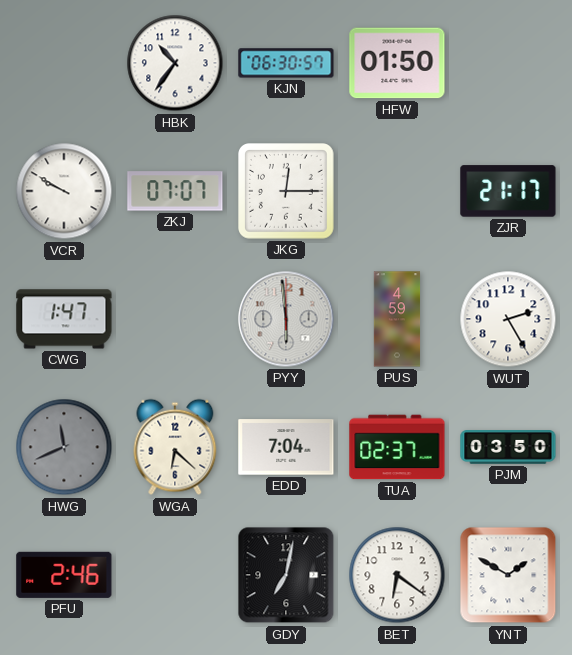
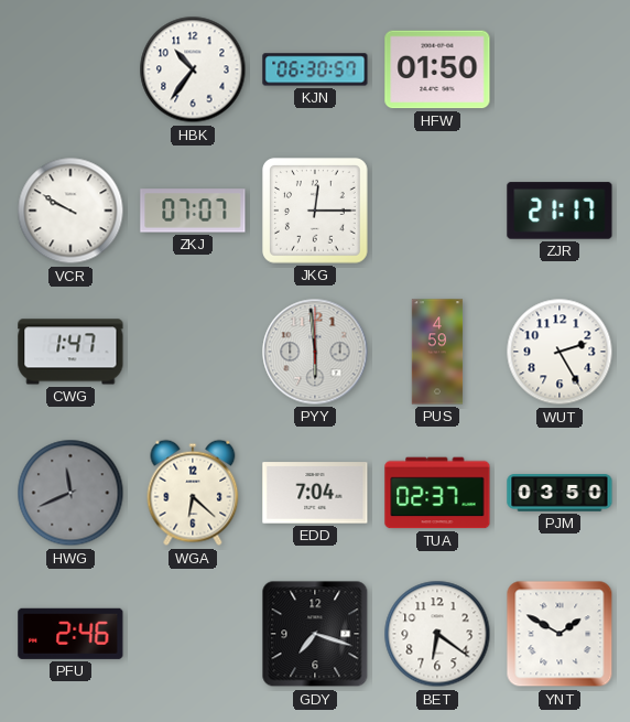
GDY: 7:02 -> 7:18 (315, 634)
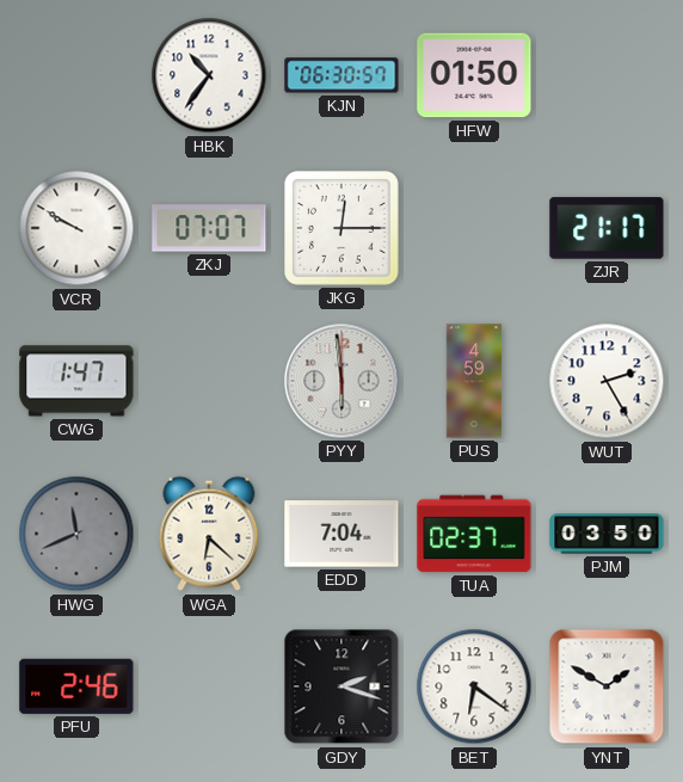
GDY: 7:18 -> 2:18 (341, 686)
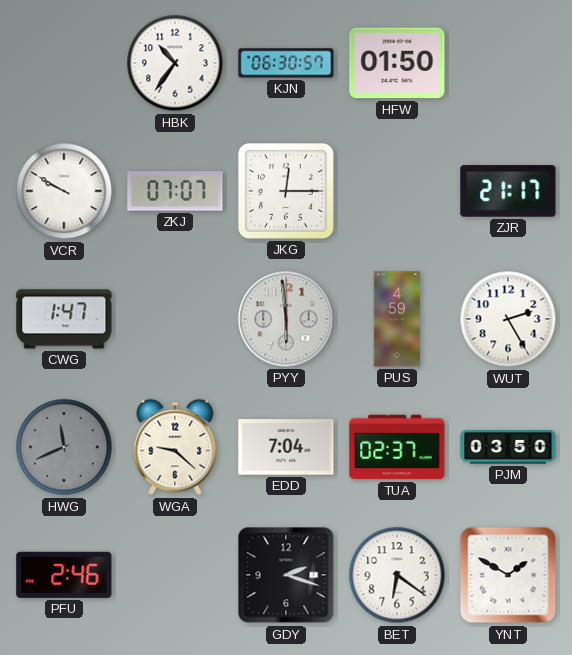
WGA: 6:22 -> 9:22 (175, 447)
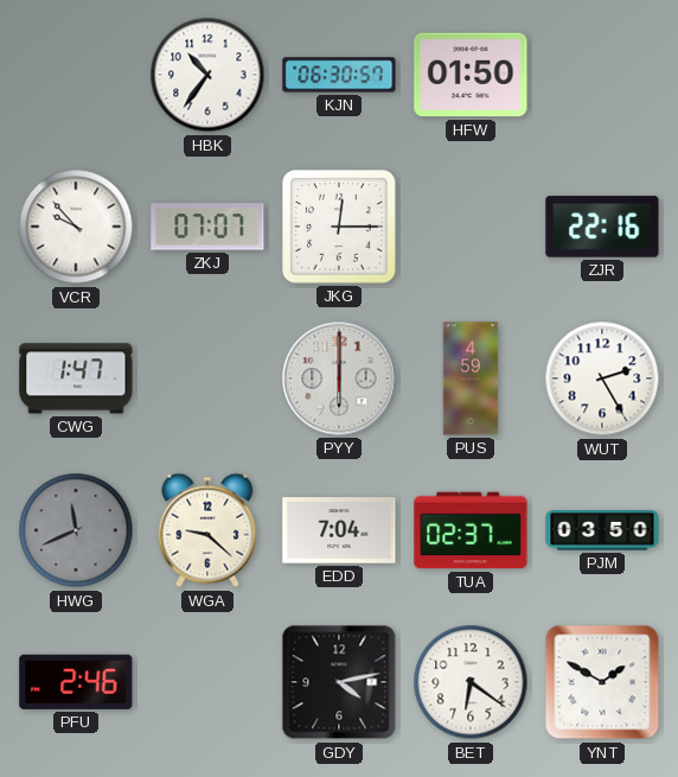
VCR: 9:50 -> 9:53 (76, 227)
ZJR: 21:17 -> 22:16 (602, 227)
PYY: 5:59 -> 6:00 (339, 378)
GDY: 2:18 -> 4:13 (339, 682)
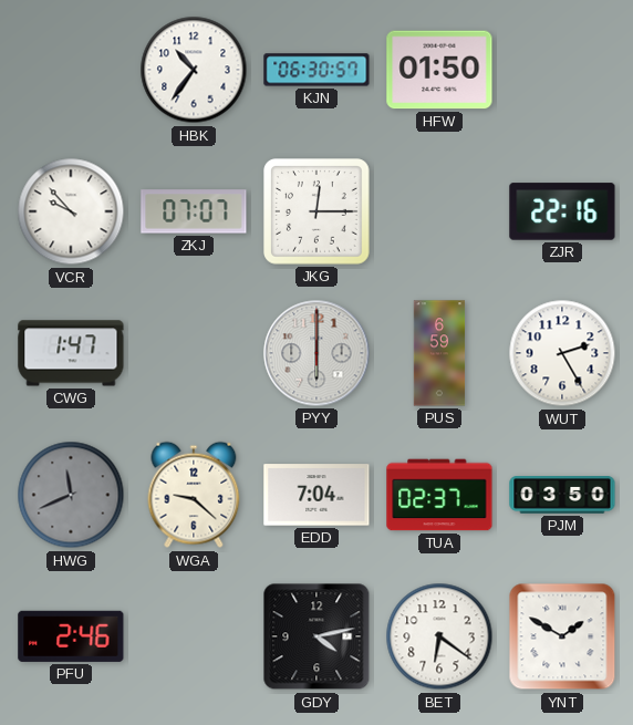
PUS: 4:59 -> 6:59 (439, 353)
